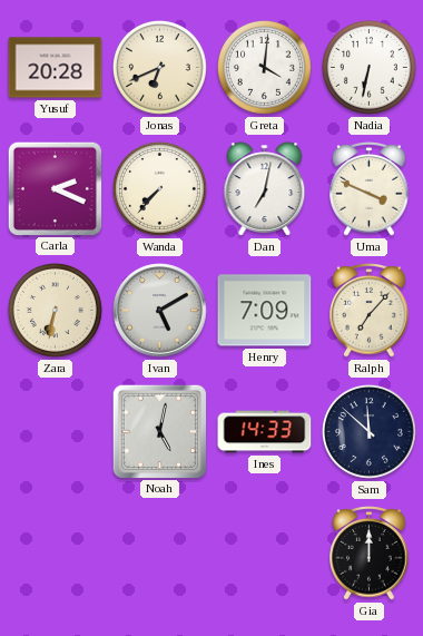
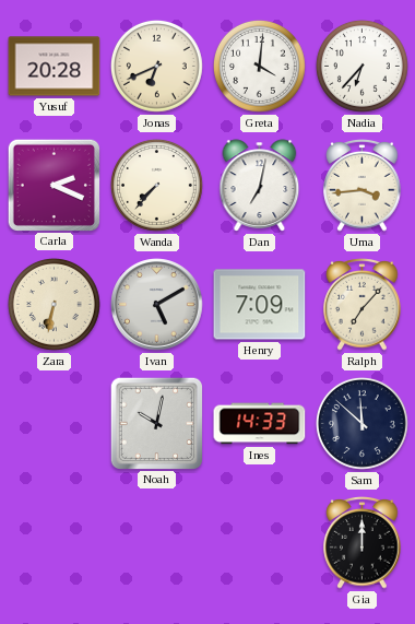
Nadia: 6:32 -> 6:37 (363, 67)
Uma: 3:49 -> 3:44 (363, 186)
Noah: 5:02 -> 10:02 (156, 423)
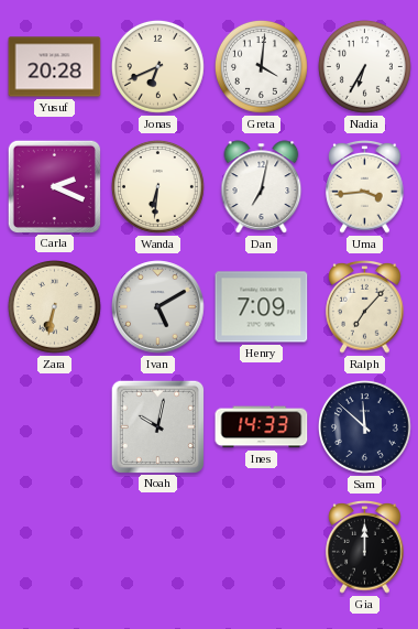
Nadia: 6:37 -> 6:35 (365, 67)
Wanda: 7:37 -> 6:31 (158, 187)
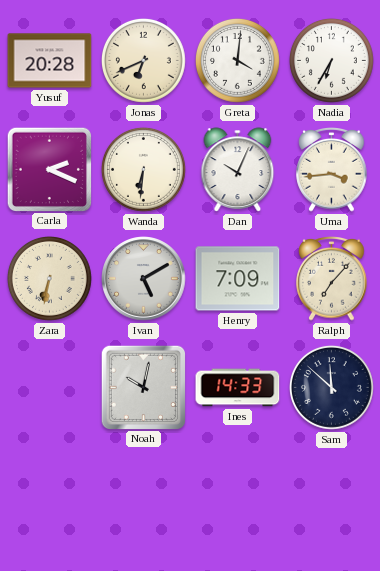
Dan: 7:02 -> 10:04 (238, 170)
Gia: 12:00 -> none (365, 547)
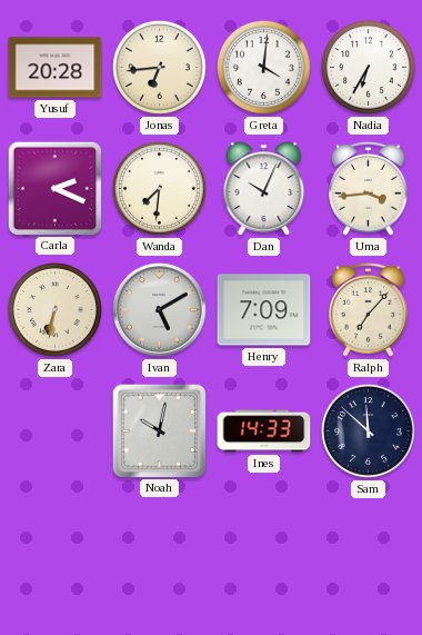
Jonas: 6:41 -> 6:44 (160, 68)
Wanda: 6:31 -> 7:31 (160, 189)
